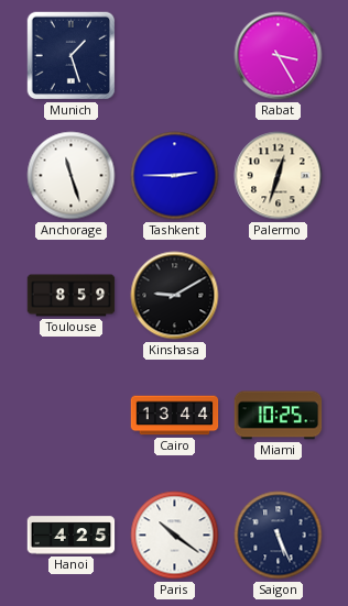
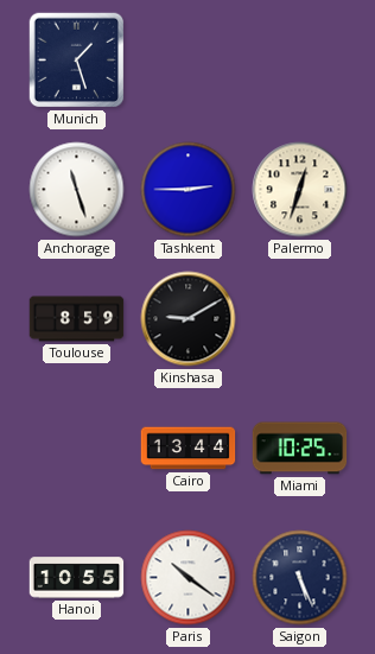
Rabat: 3:25 -> none (279, 56)
Hanoi: 4:25 -> 10:55 (77, 578)
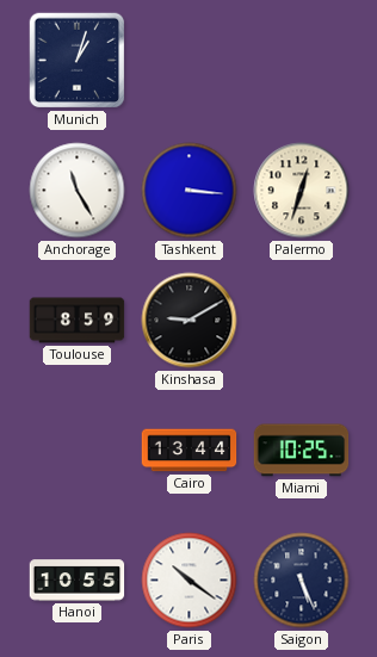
Munich: 1:27 -> 1:03 (78, 61)
Anchorage: 11:27 -> 11:25 (78, 191)
Tashkent: 2:45 -> 3:16 (190, 191)
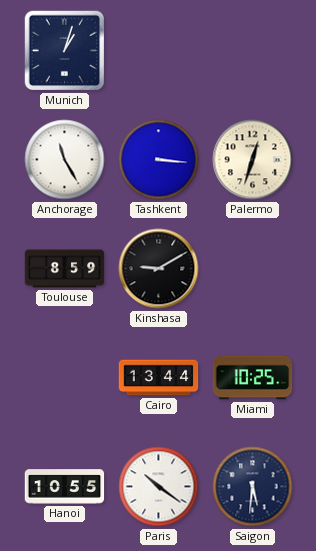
Saigon: 5:26 -> 5:31 (253, 487)
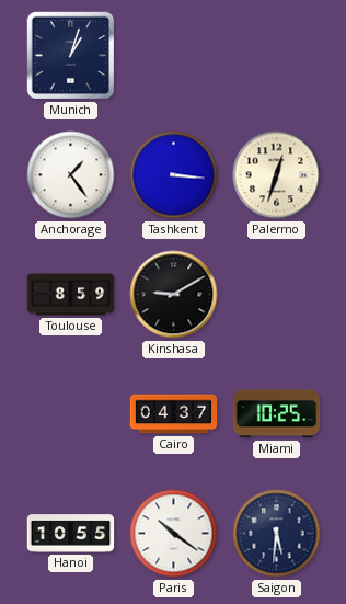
Anchorage: 11:25 -> 1:24 (71, 175)
Cairo: 13:44 -> 04:37 (174, 414)
